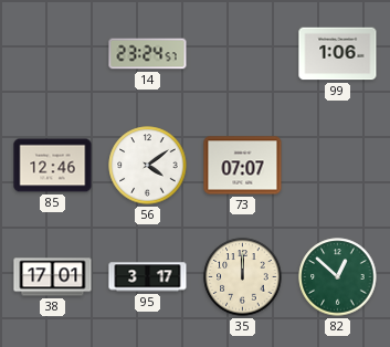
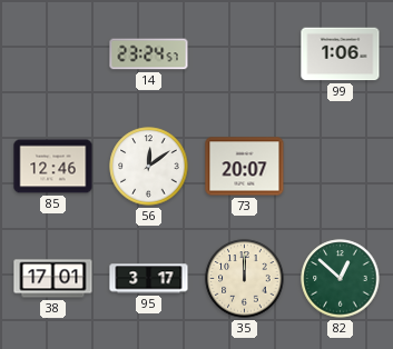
56: 4:09 -> 12:09 (149, 167)
73: 07:07 -> 20:07 (245, 167)
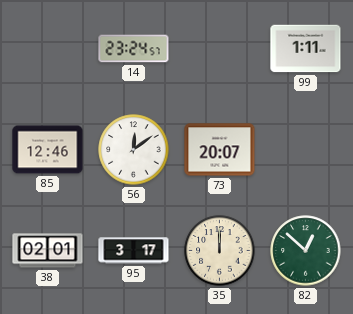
99: 1:06 -> 1:11 (306, 49)
38: 17:01 -> 02:01 (48, 251)
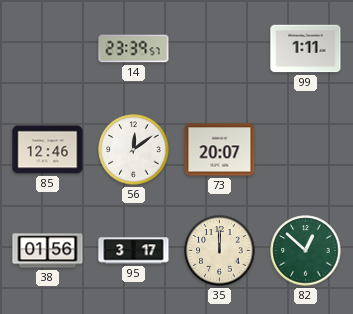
14: 23:24 -> 23:39 (134, 49)
38: 02:01 -> 01:56 (48, 251)
